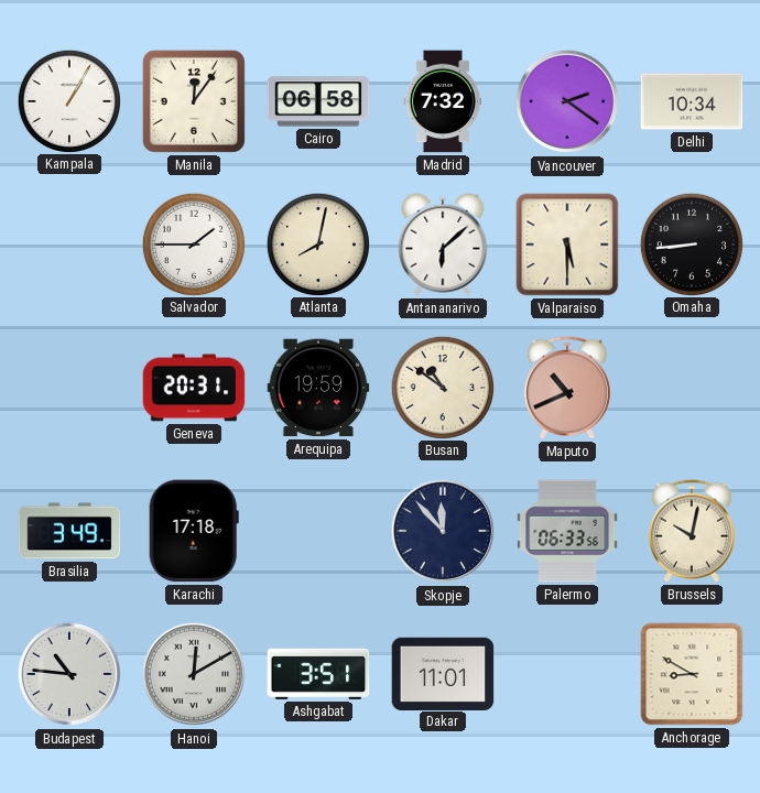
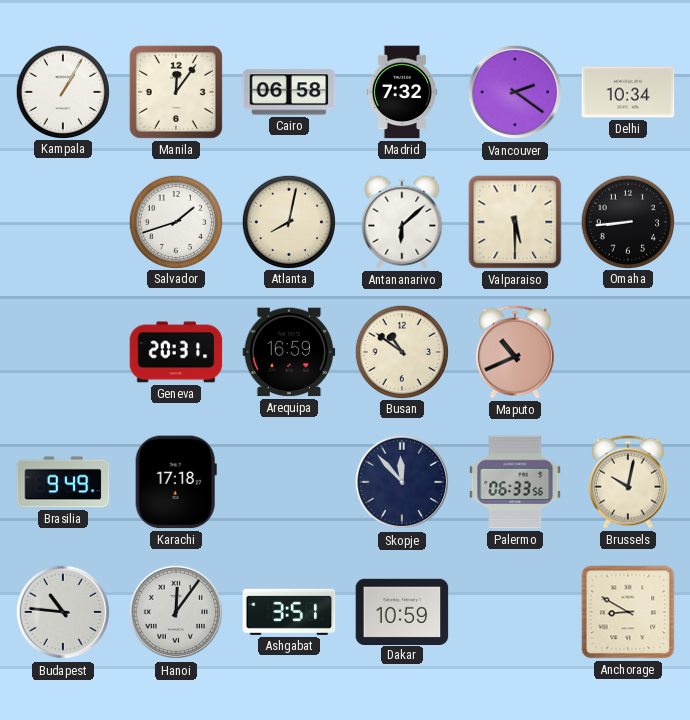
Salvador: 1:45 -> 1:42 (175, 221)
Arequipa: 19:59 -> 16:59 (289, 352)
Brasilia: 3:49 -> 9:49 (63, 482)
Hanoi: 12:10 -> 12:06 (176, 612)
Dakar: 11:01 -> 10:59 (402, 611)
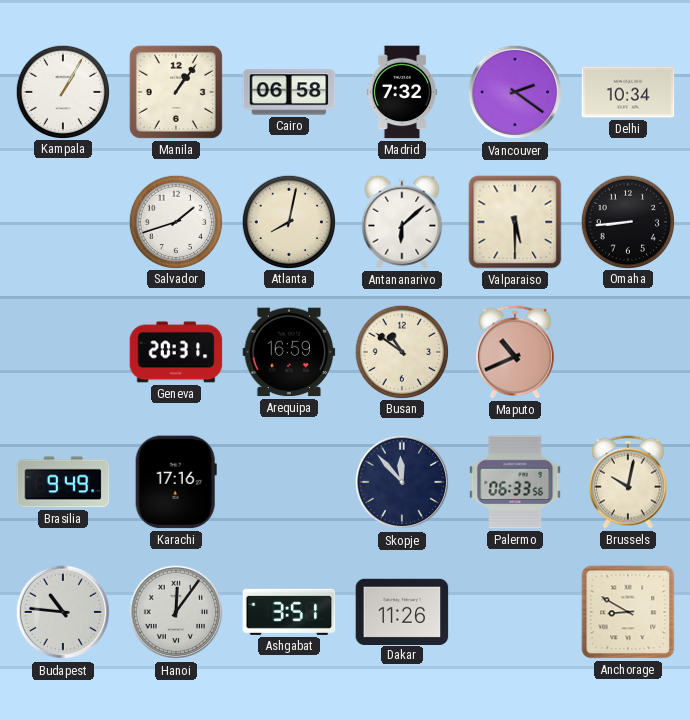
Manila: 12:06 -> 1:06 (176, 92)
Karachi: 17:18 -> 17:16 (176, 482)
Dakar: 10:59 -> 11:26 (402, 611)
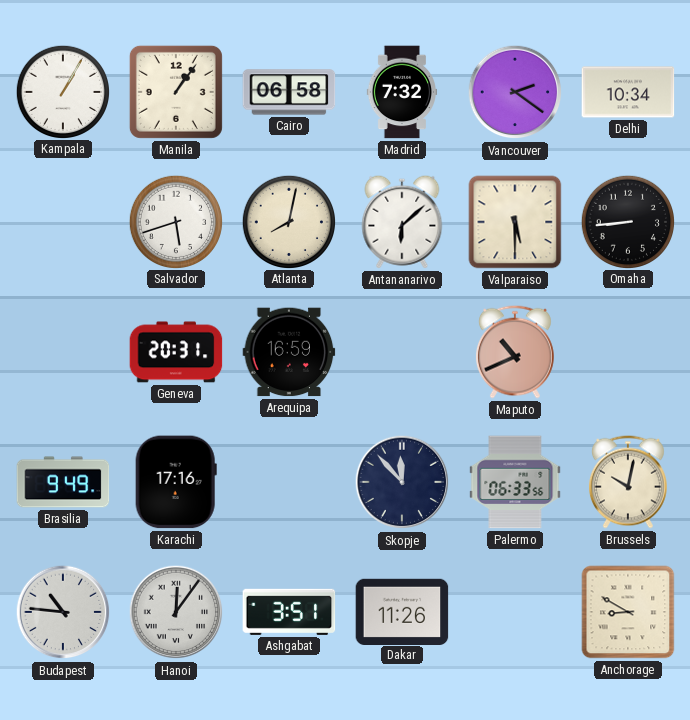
Salvador: 1:42 -> 5:42 (175, 221)
Busan: 10:51 -> none (401, 351)
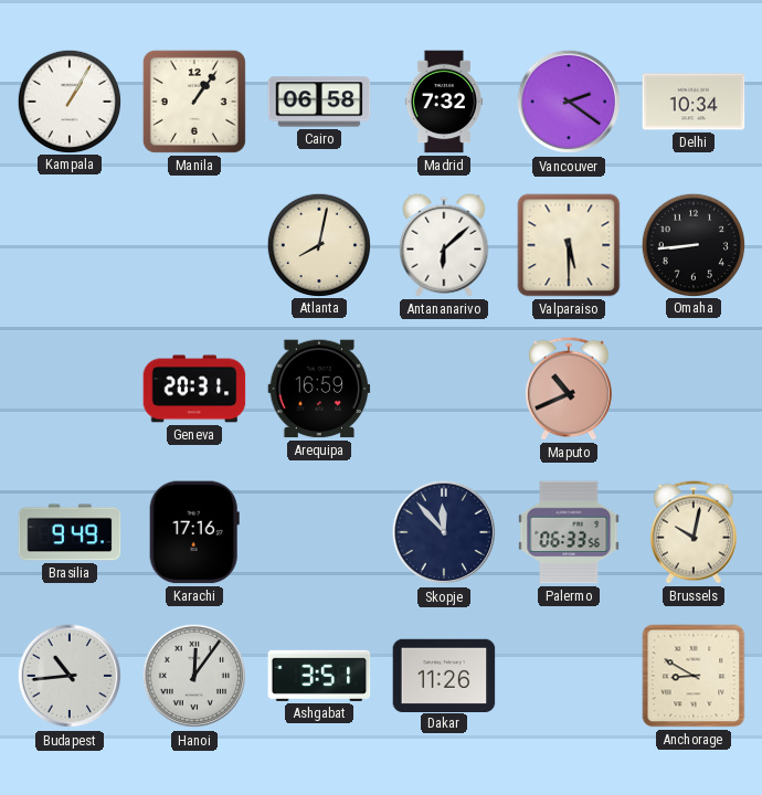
Salvador: 5:42 -> none (175, 221)
Budapest: 10:46 -> 10:44 (70, 676)
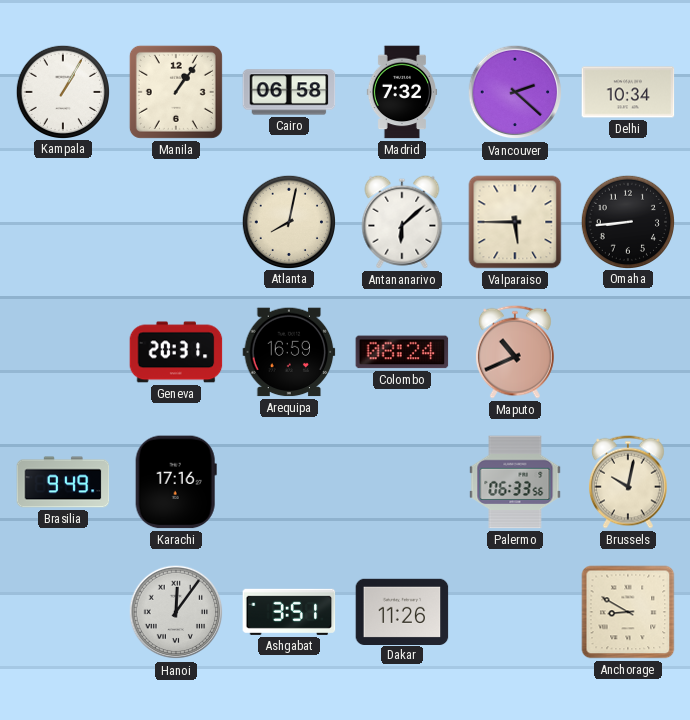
Vancouver: 2:21 -> 2:22 (515, 92)
Valparaiso: 5:30 -> 5:45 (515, 222)
Colombo: none -> 08:24 (402, 352)
Skopje: 11:53 -> none (444, 532)
Budapest: 10:44 -> none (70, 676)
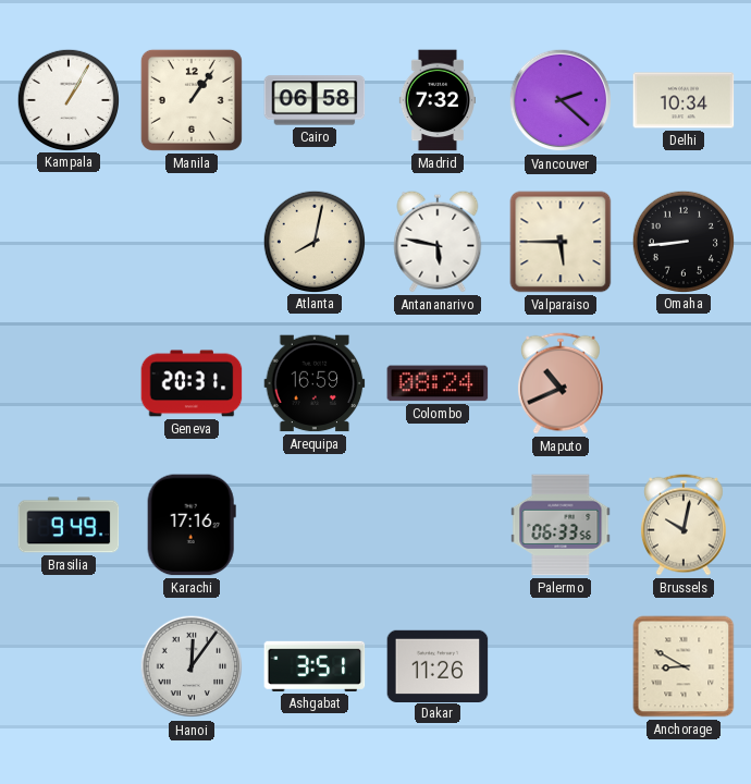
Antananarivo: 6:08 -> 5:47 (438, 242)
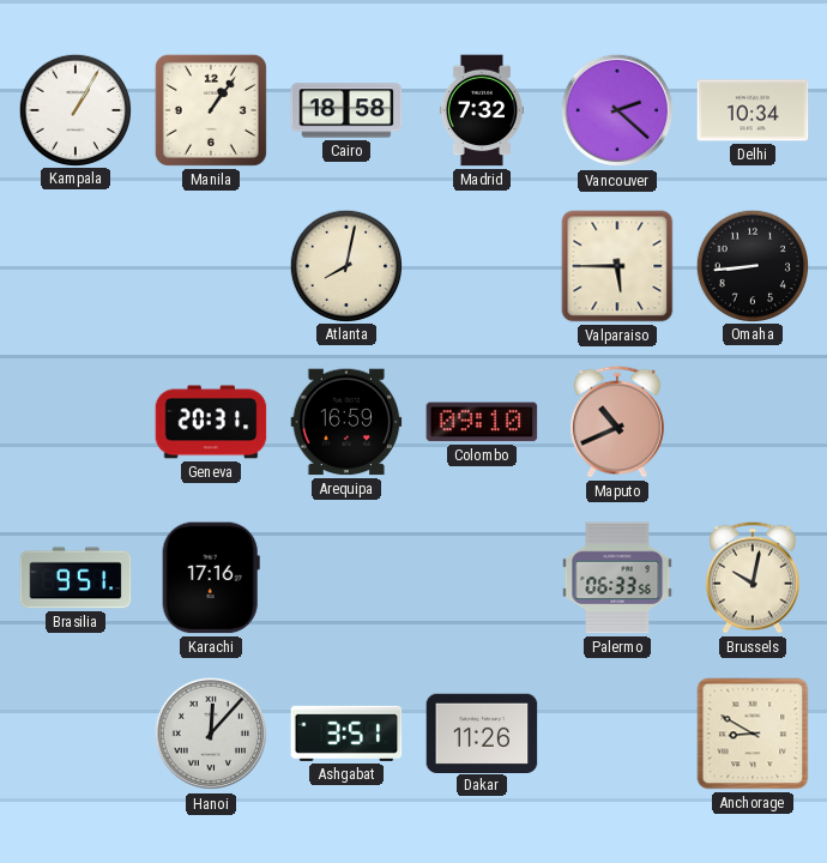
Cairo: 06:58 -> 18:58 (346, 110)
Antananarivo: 5:47 -> none (438, 242)
Colombo: 08:24 -> 09:10 (482, 422)
Brasilia: 9:49 -> 9:51 (76, 578)
Hanoi: 12:06 -> 12:07 (211, 734)
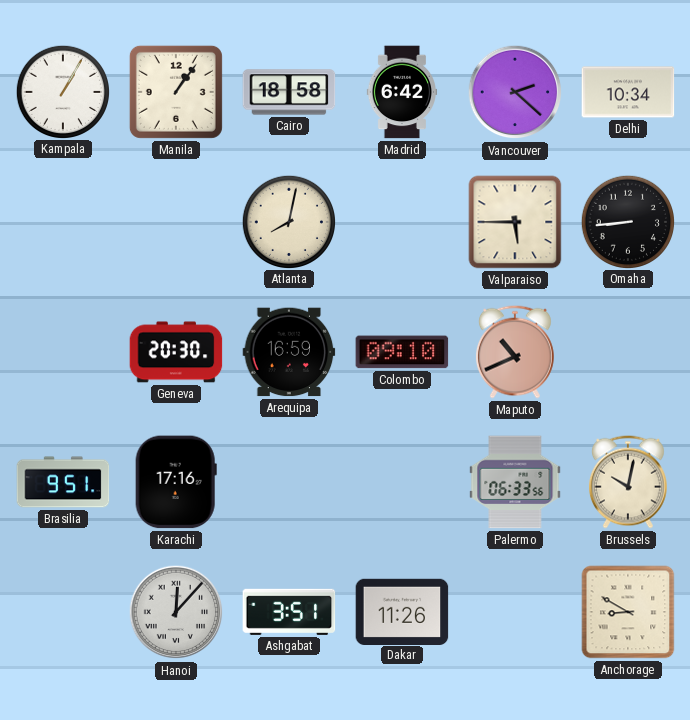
Madrid: 7:32 -> 6:42 (401, 92)
Geneva: 20:31 -> 20:30 (176, 352)
